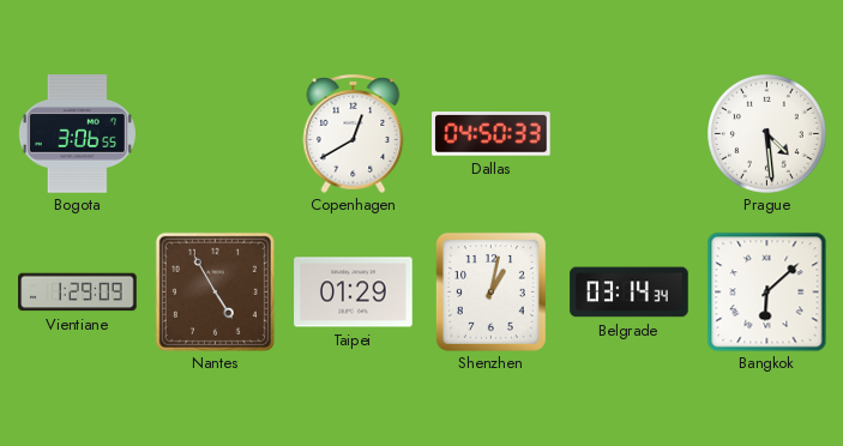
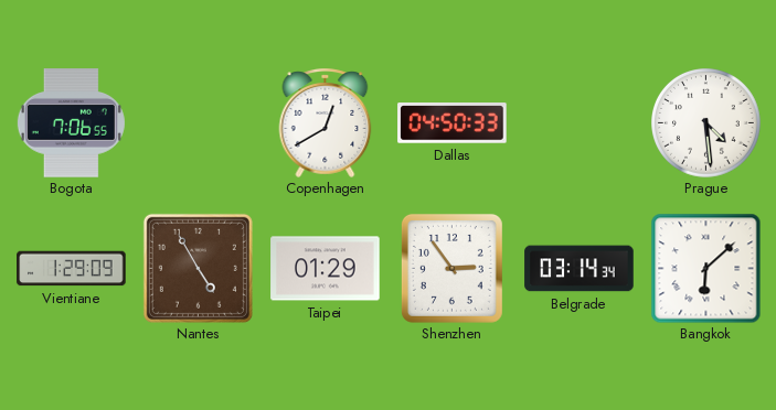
Bogota: 3:06 -> 7:06 (71, 123)
Shenzhen: 1:02 -> 2:54 (451, 268)
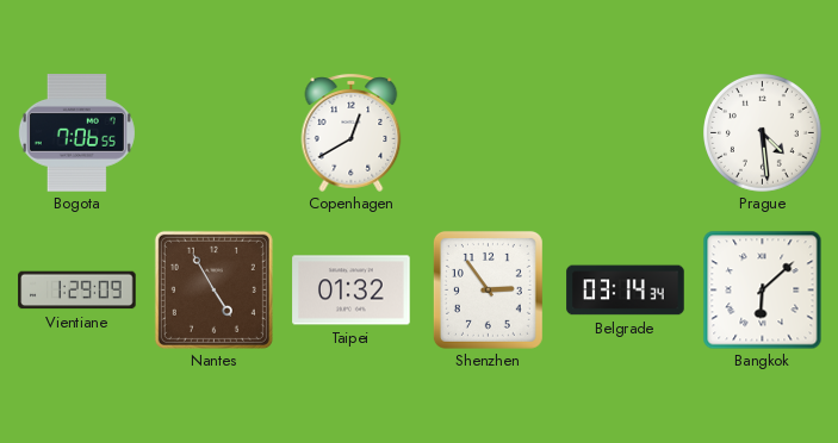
Dallas: 04:50 -> none (453, 123)
Taipei: 01:29 -> 01:32 (352, 291)
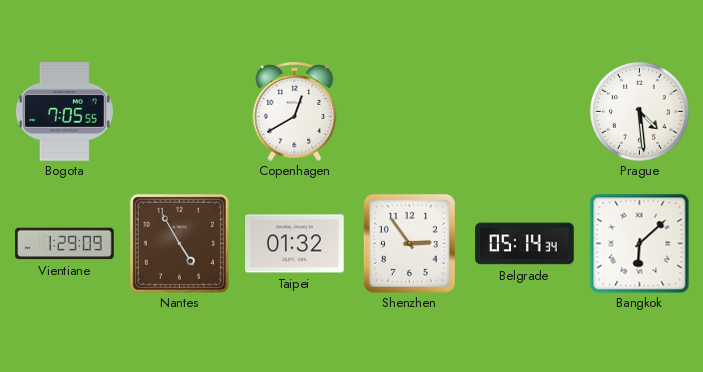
Bogota: 7:06 -> 7:05 (64, 112)
Belgrade: 03:14 -> 05:14 (525, 244)
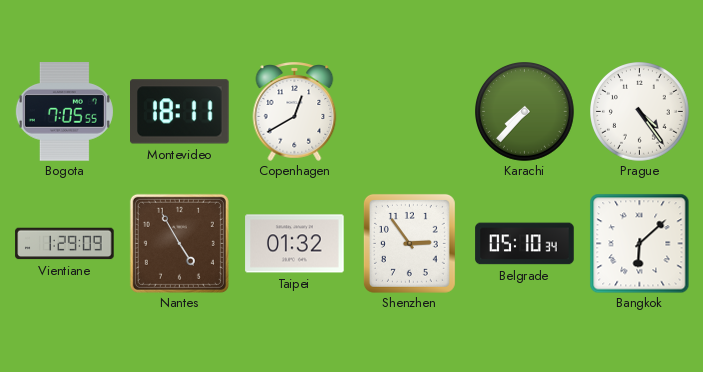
Montevideo: none -> 18:11 (180, 112)
Karachi: none -> 7:37 (525, 112)
Prague: 4:29 -> 4:24 (640, 112)
Belgrade: 05:14 -> 05:10 (525, 244)
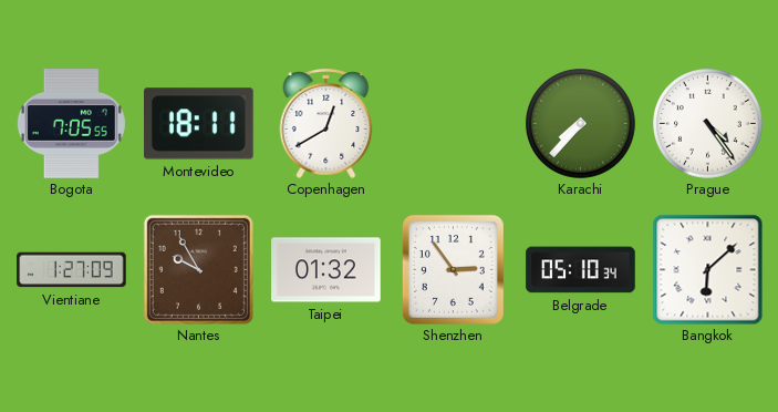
Vientiane: 1:29 -> 1:27 (72, 270)
Nantes: 4:55 -> 9:55 (198, 269)
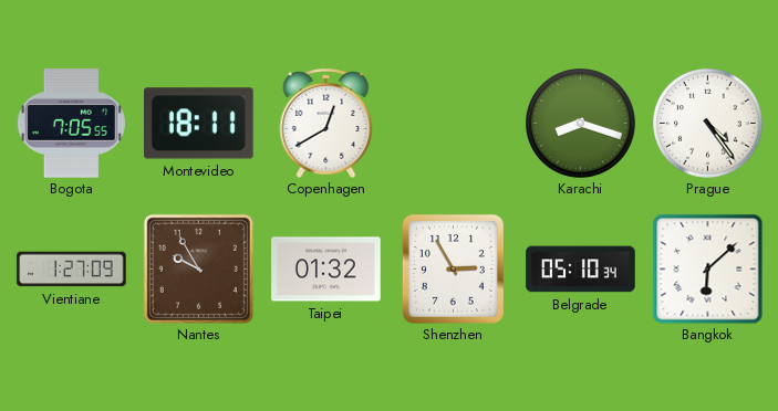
Karachi: 7:37 -> 8:18 (581, 124)
Shenzhen: 2:54 -> 2:55 (453, 268)
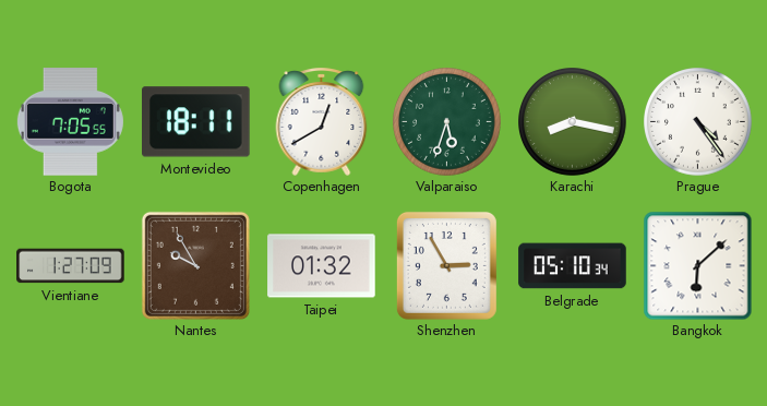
Valparaiso: none -> 5:33 (447, 122)
Karachi: 8:18 -> 8:17 (573, 122)
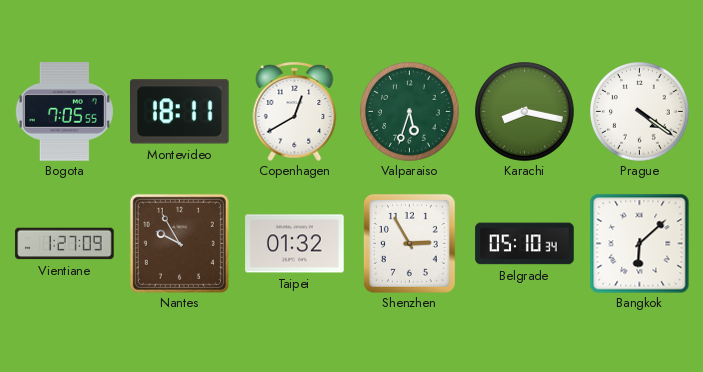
Prague: 4:24 -> 4:21 (640, 112)
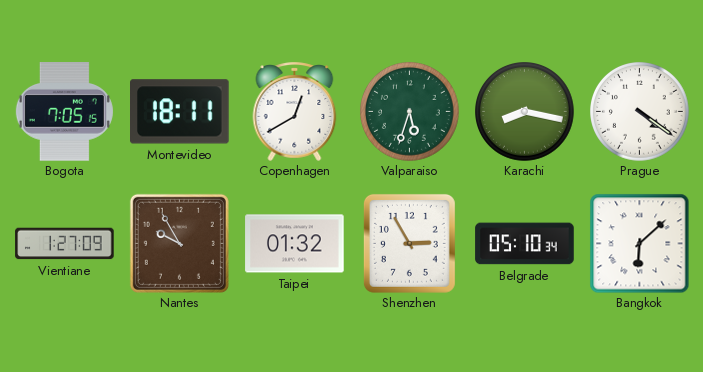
Bogota: 7:05:55 -> 7:05:15 (64, 112)
